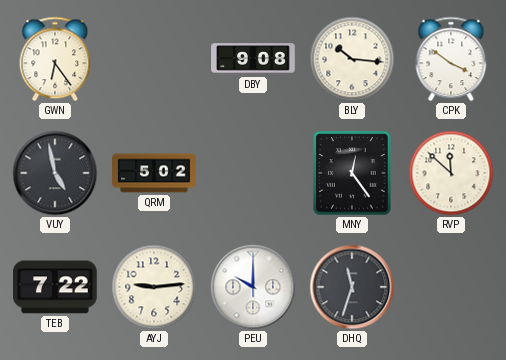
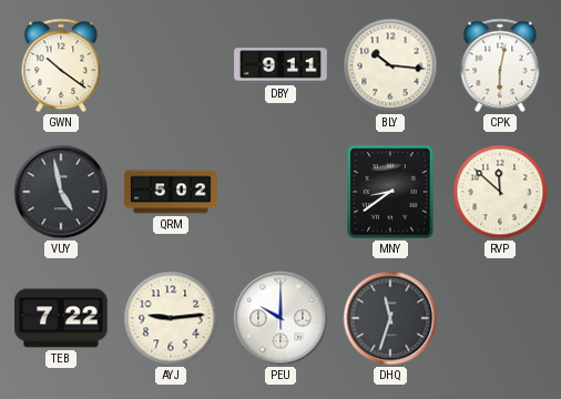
GWN: 6:24 -> 10:21 (61, 65)
DBY: 9:08 -> 9:11 (280, 65)
CPK: 3:51 -> 6:02 (500, 65)
MNY: 12:24 -> 8:39 (390, 192)
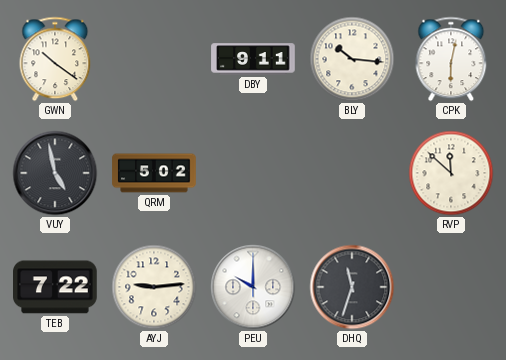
MNY: 8:39 -> none (390, 192)
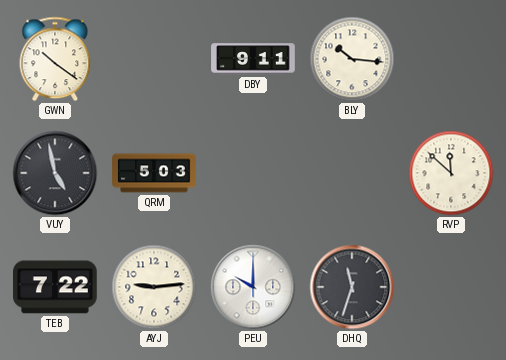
CPK: 6:02 -> none (451, 59)
QRM: 5:02 -> 5:03 (154, 173)
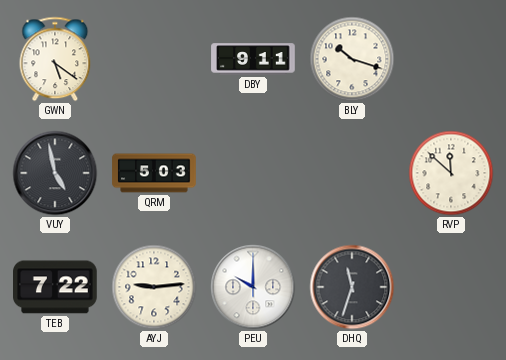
GWN: 10:21 -> 5:21 (55, 59)
BLY: 10:16 -> 10:18 (352, 59)
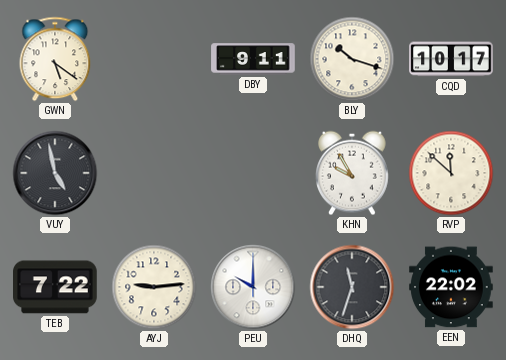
CQD: none -> 10:17 (451, 59)
QRM: 5:03 -> none (154, 173)
KHN: none -> 9:55 (353, 173)
EEN: none -> 22:02 (451, 287)
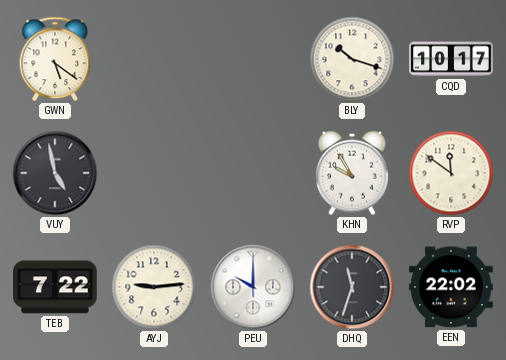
DBY: 9:11 -> none (253, 59)
RVP: 11:52 -> 11:51 (451, 173)
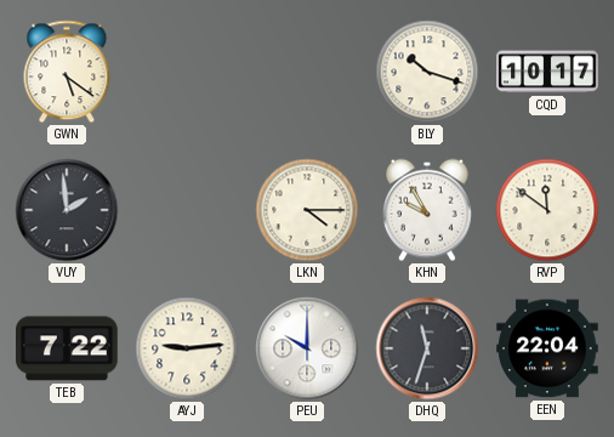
VUY: 4:58 -> 1:59 (67, 210)
LKN: none -> 4:15 (307, 210)
EEN: 22:02 -> 22:04 (547, 348)
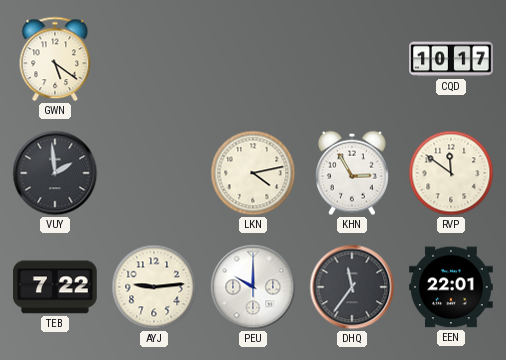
BLY: 10:18 -> none (427, 72)
LKN: 4:15 -> 4:13 (253, 173)
KHN: 9:55 -> 2:55 (353, 173)
DHQ: 11:33 -> 11:36 (352, 287)
EEN: 22:04 -> 22:01 (451, 287)
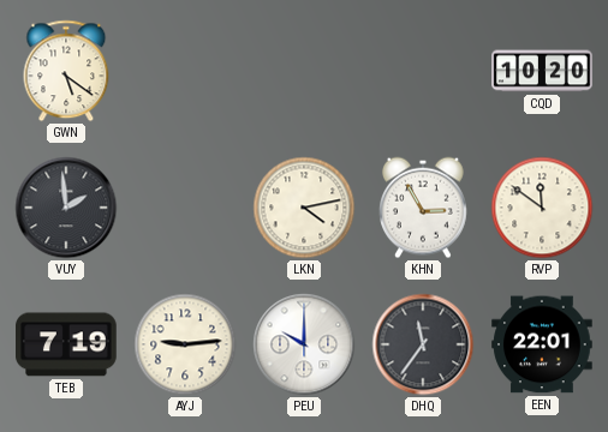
CQD: 10:17 -> 10:20 (542, 71)
TEB: 7:22 -> 7:19 (66, 344)
